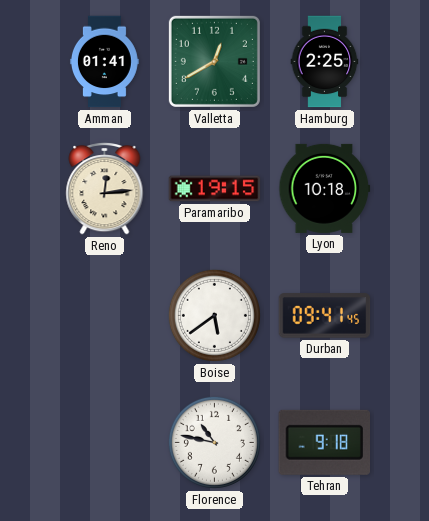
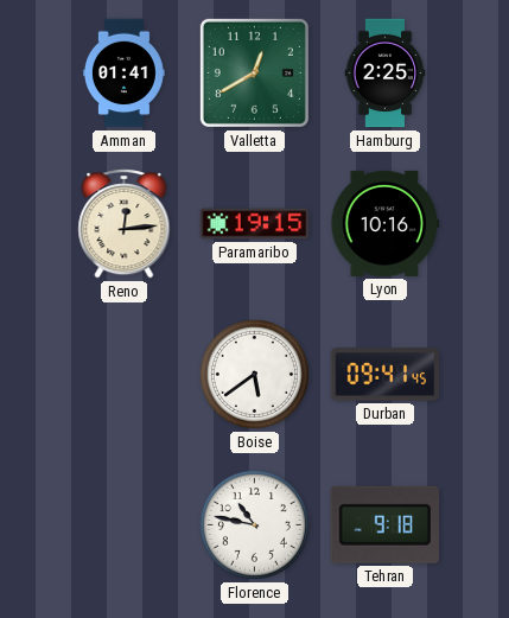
Lyon: 10:18 -> 10:16 (386, 223)
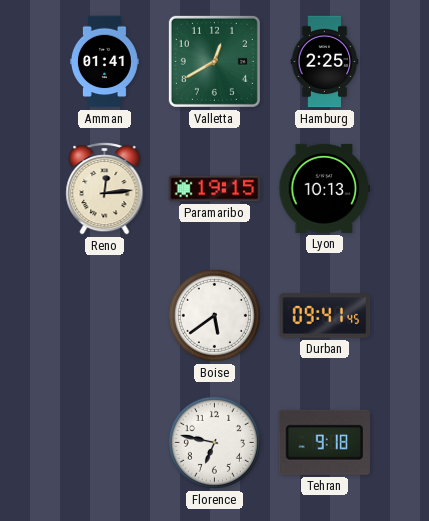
Lyon: 10:16 -> 10:13 (325, 188)
Florence: 10:47 -> 6:47 (214, 442)
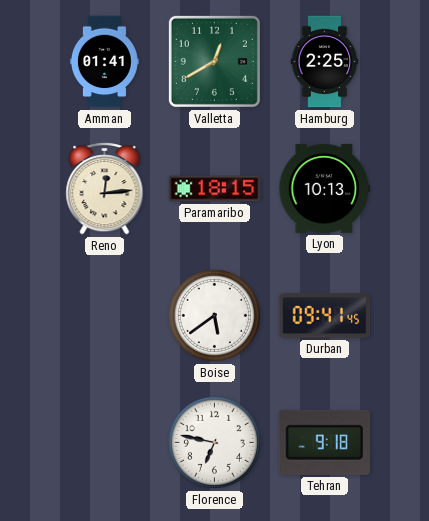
Paramaribo: 19:15 -> 18:15 (215, 189)
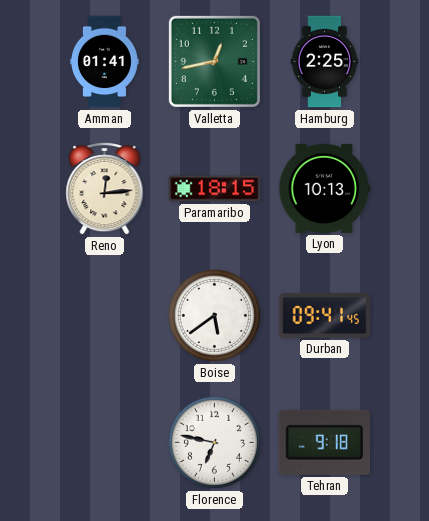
Valletta: 12:40 -> 12:43 (214, 61)
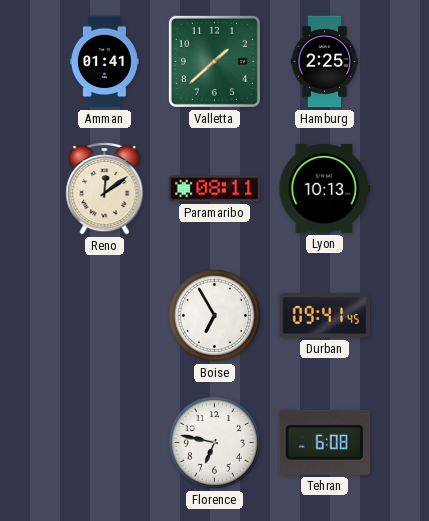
Valletta: 12:43 -> 1:38 (214, 61)
Reno: 12:14 -> 12:09 (105, 188)
Paramaribo: 18:15 -> 08:11 (215, 189)
Boise: 5:39 -> 6:55 (214, 315)
Tehran: 9:18 -> 6:08 (324, 442)
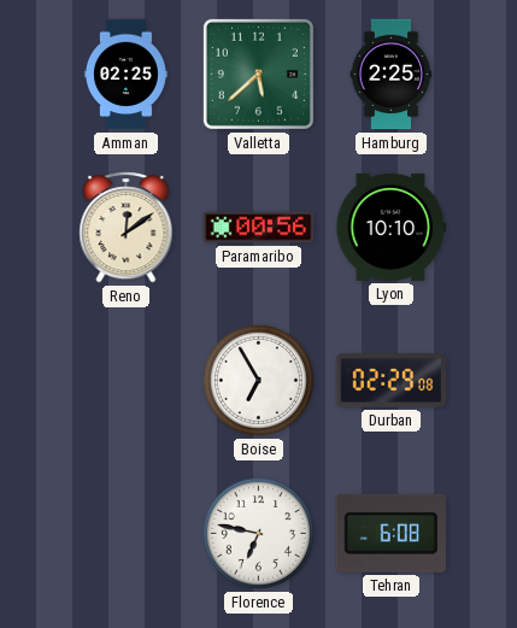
Amman: 01:41 -> 02:25 (125, 75)
Valletta: 1:38 -> 5:38 (258, 74)
Paramaribo: 08:11 -> 00:56 (259, 228)
Lyon: 10:13 -> 10:10 (392, 227)
Durban: 09:41 -> 02:29 (392, 381)
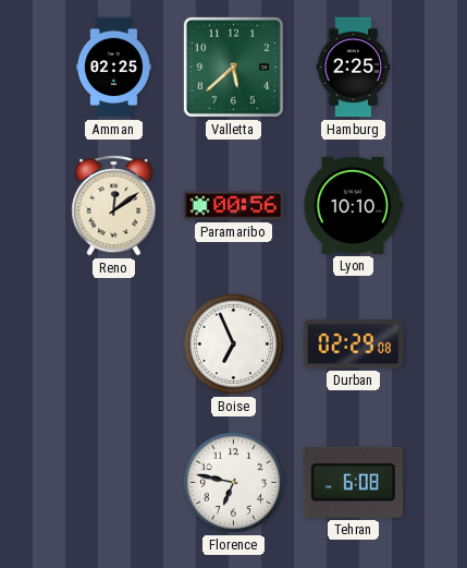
Boise: 6:55 -> 6:56 (233, 343)
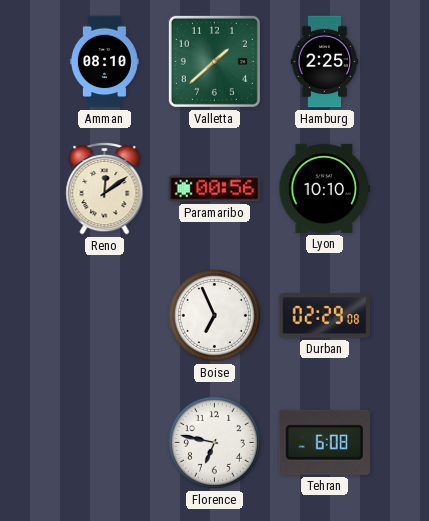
Amman: 02:25 -> 08:10 (104, 62)
Valletta: 5:38 -> 1:38 (214, 61)
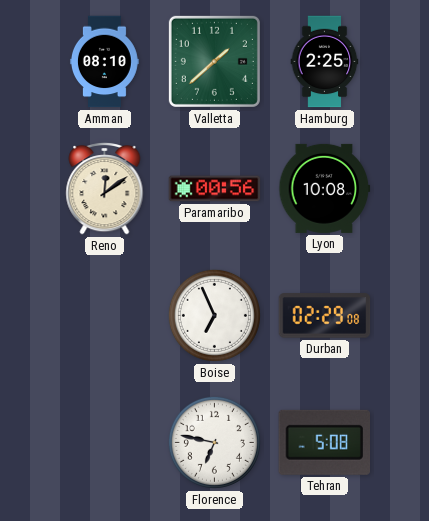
Lyon: 10:10 -> 10:08 (325, 188)
Tehran: 6:08 -> 5:08 (324, 442)
